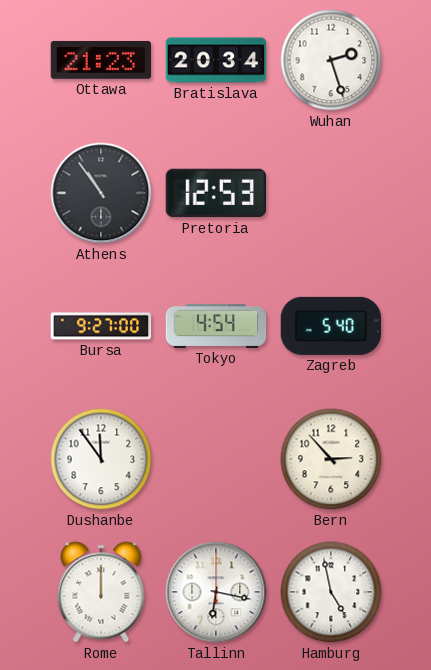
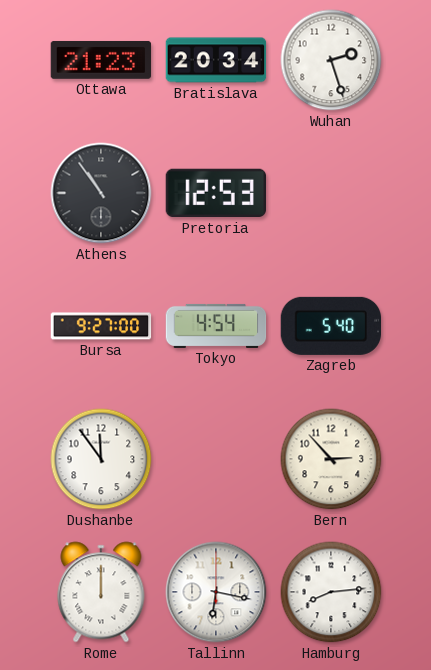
Hamburg: 4:58 -> 8:14 (331, 592)
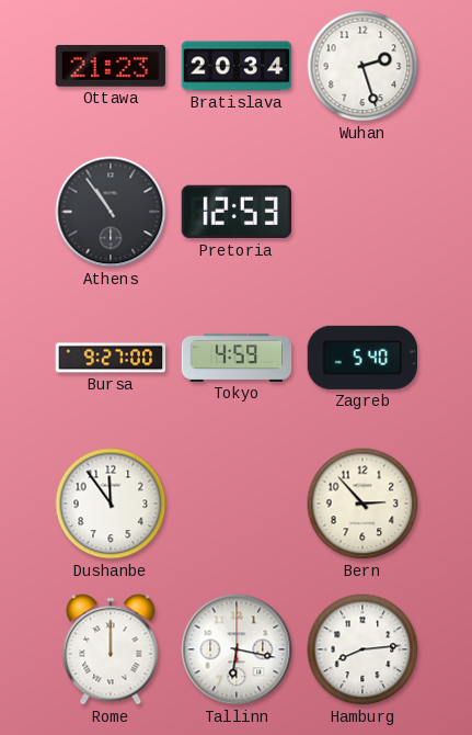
Tokyo: 4:54 -> 4:59 (237, 358)
